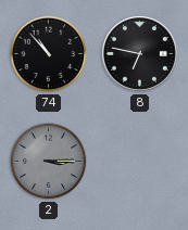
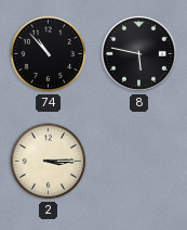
8: 6:47 -> 5:47 (138, 53)
2 dial: grey -> cream (49, 162)
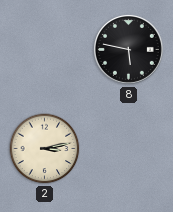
74: 10:53 -> none (49, 54)
2: 3:15 -> 3:13 (45, 149)
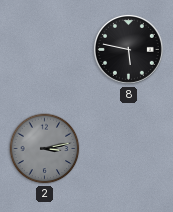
2 dial: cream -> grey (45, 149)
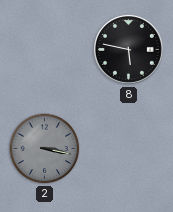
2: 3:13 -> 3:17 (45, 149)
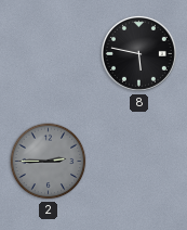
2: 3:17 -> 2:45 (49, 162)
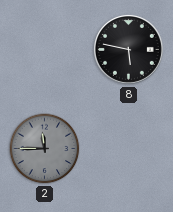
2: 2:45 -> 11:45 (45, 149)
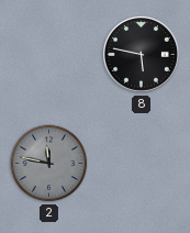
2: 11:45 -> 11:47 (49, 164)
